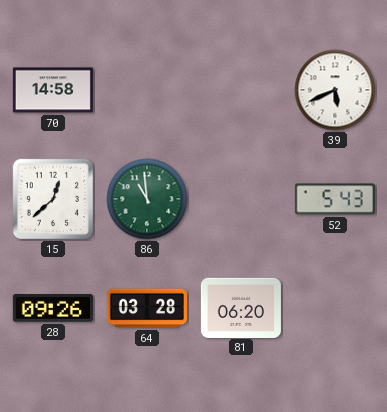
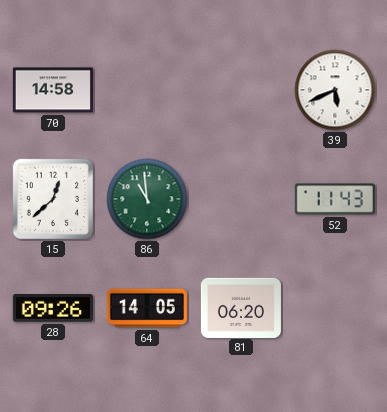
52: 5:43 -> 11:43 (335, 199)
64: 03:28 -> 14:05 (147, 308)
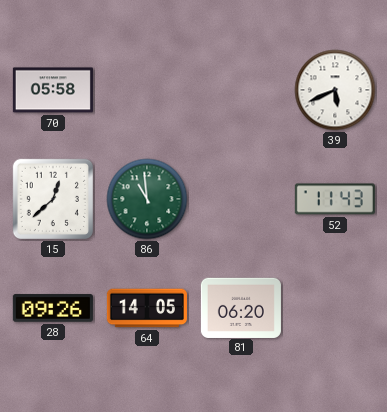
70: 14:58 -> 05:58 (53, 90)
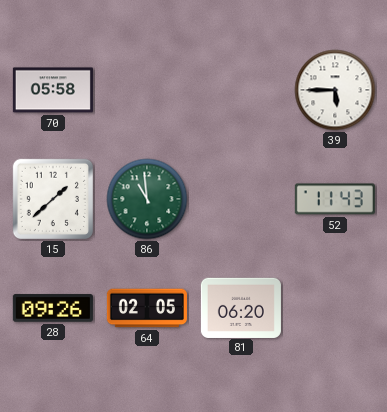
39: 5:41 -> 5:45 (335, 90)
15: 12:38 -> 1:38 (53, 199)
64: 14:05 -> 02:05 (147, 308)
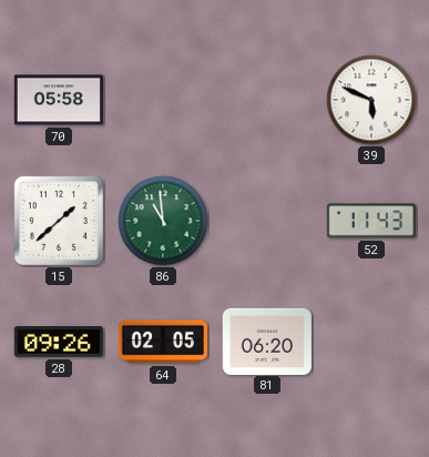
39: 5:45 -> 5:49 (371, 100)
